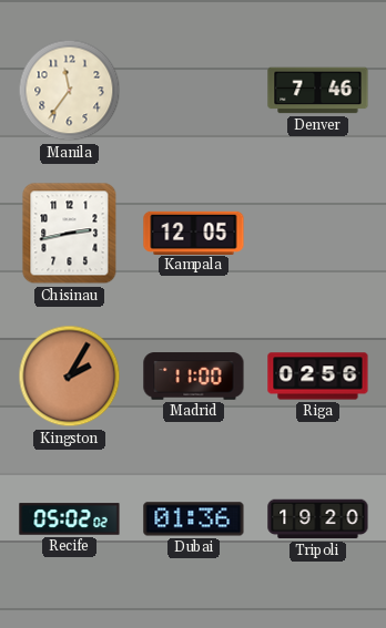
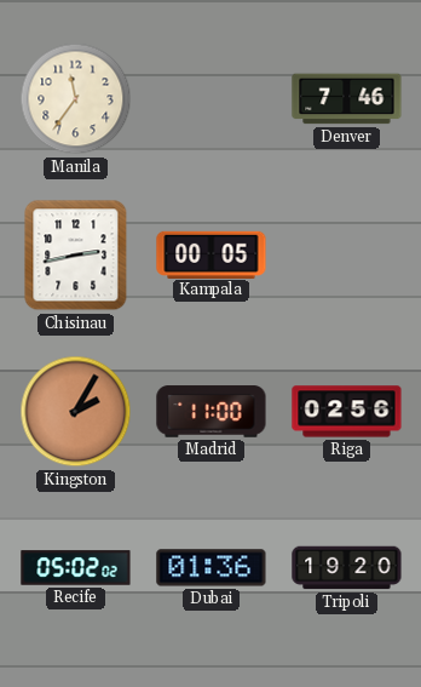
Kampala: 12:05 -> 00:05 (212, 254)
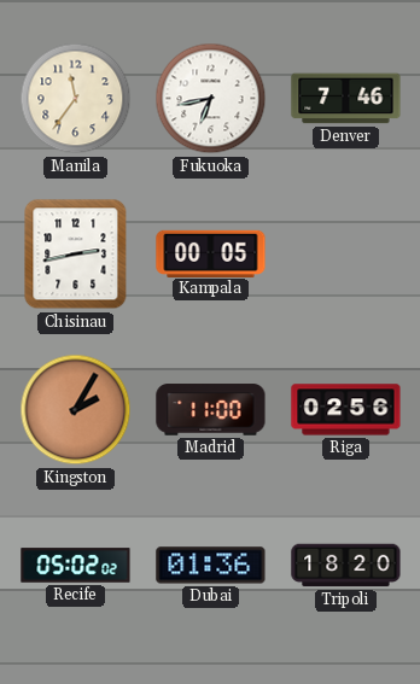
Fukuoka: none -> 6:43 (211, 99)
Tripoli: 19:20 -> 18:20 (346, 566)
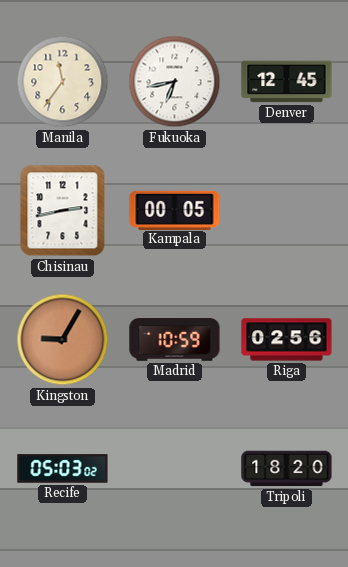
Denver: 7:46 -> 12:45 (287, 82)
Kingston: 2:05 -> 9:05 (63, 340)
Madrid: 11:00 -> 10:59 (175, 340)
Recife: 05:02 -> 05:03 (63, 469)
Dubai: 01:36 -> none (211, 566)
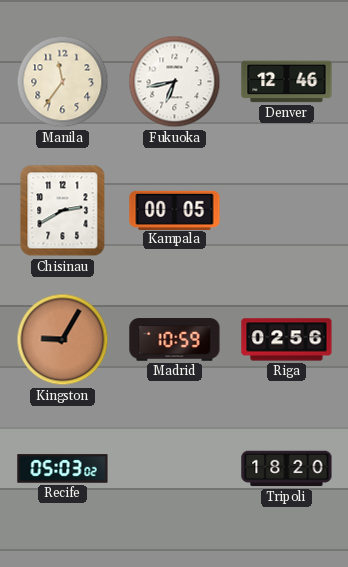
Denver: 12:45 -> 12:46 (287, 82)
Chisinau: 2:43 -> 2:40 (63, 211)
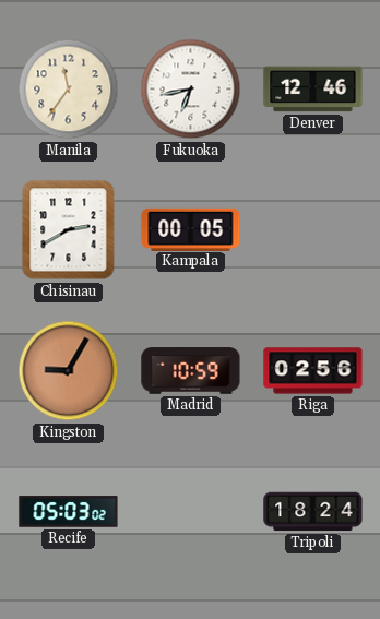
Tripoli: 18:20 -> 18:24 (313, 512)
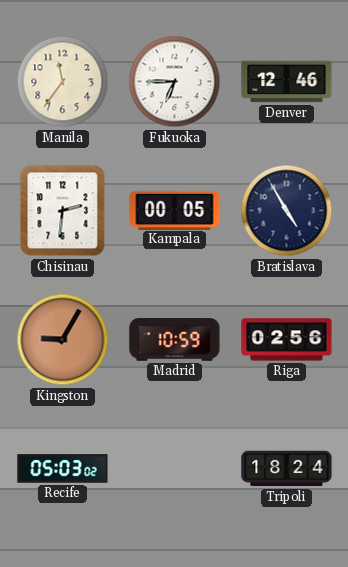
Fukuoka: 6:43 -> 6:45 (175, 82)
Chisinau: 2:40 -> 2:31 (63, 211)
Bratislava: none -> 4:55 (287, 211)
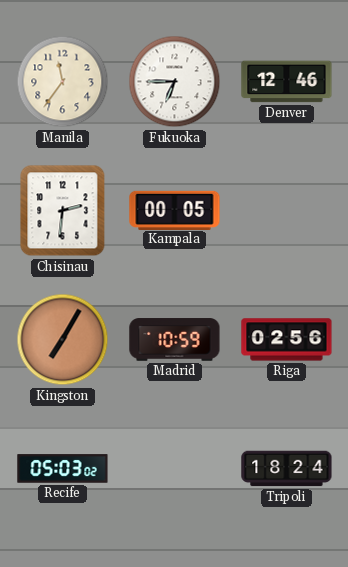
Bratislava: 4:55 -> none (287, 211)
Kingston: 9:05 -> 7:05 (63, 340)
